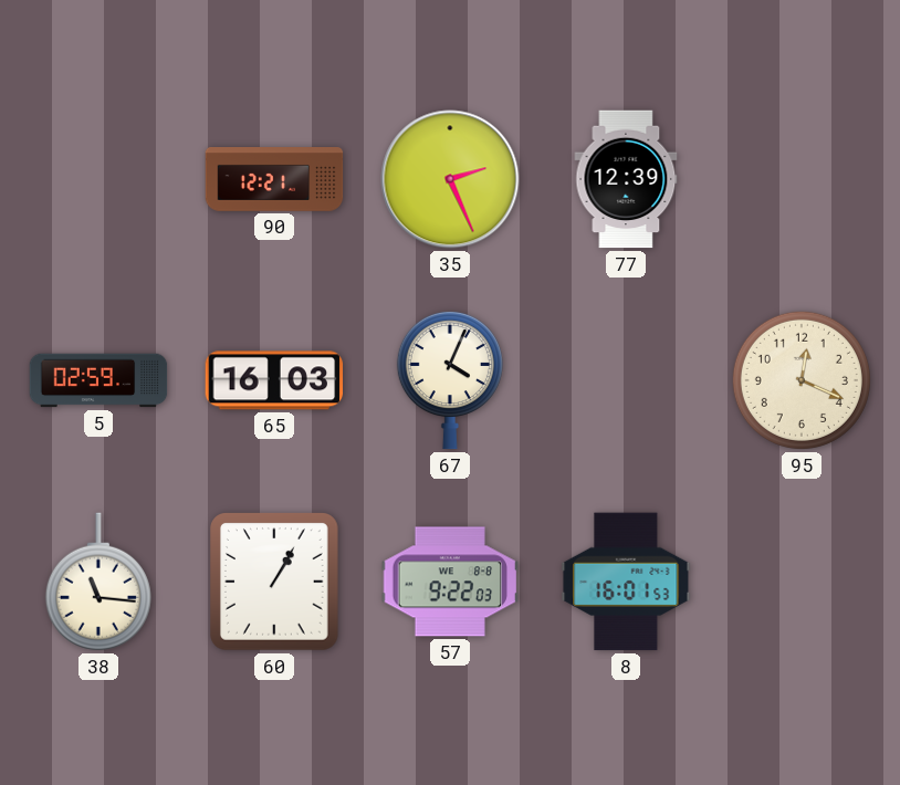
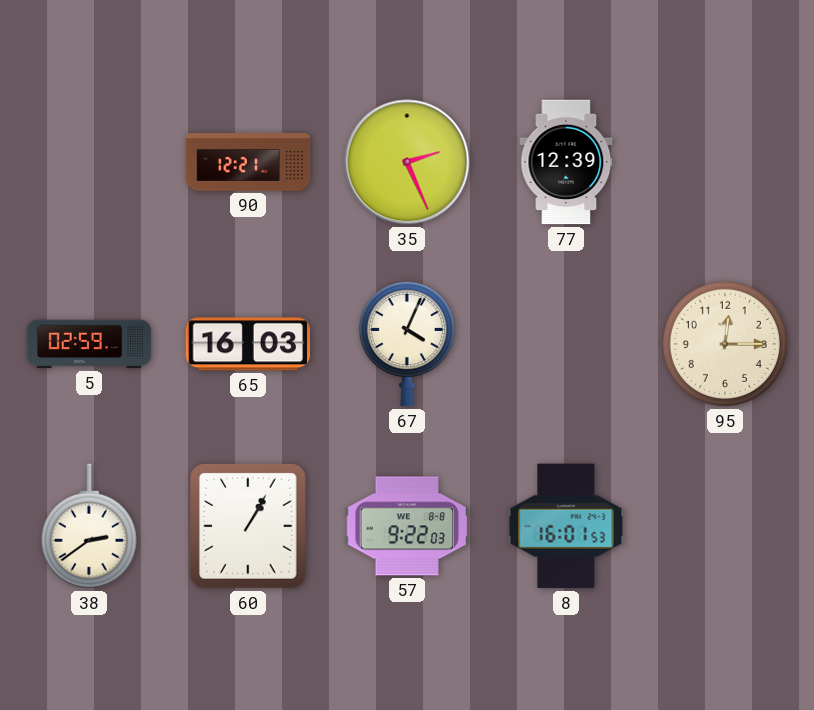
95: 12:19 -> 12:15 (725, 344)
38: 11:16 -> 2:39 (89, 526)
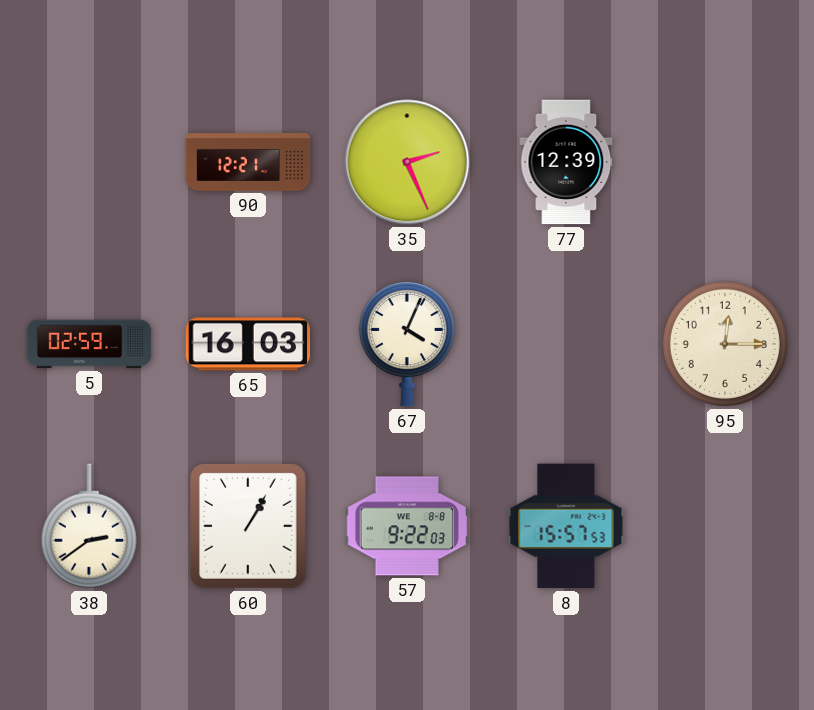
8: 16:01 -> 15:57 (566, 526)
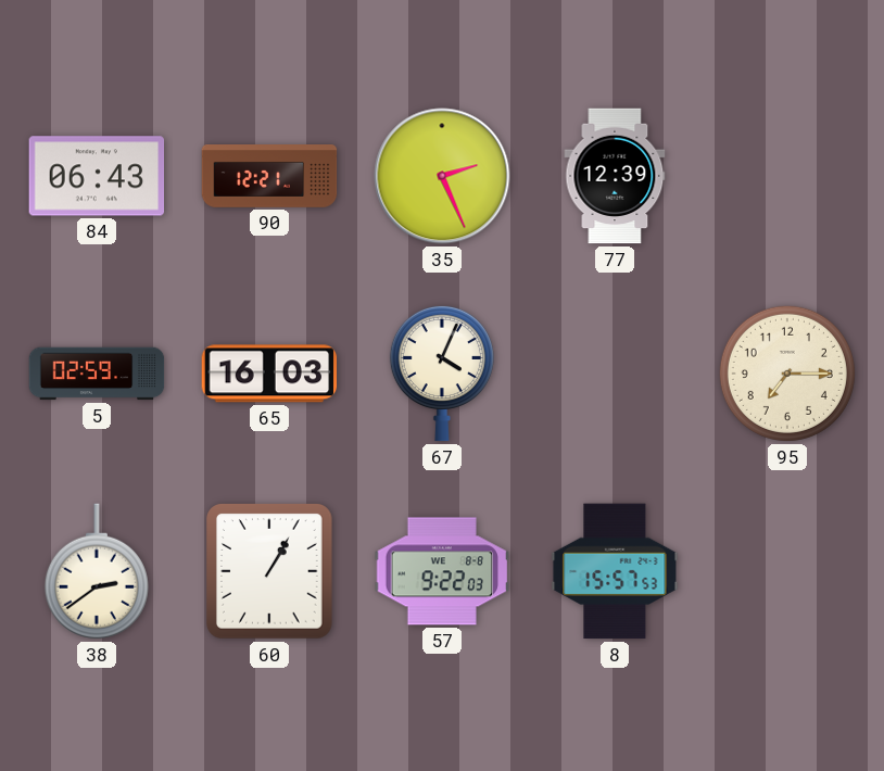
84: none -> 06:43 (97, 176)
95: 12:15 -> 7:15 (787, 374)
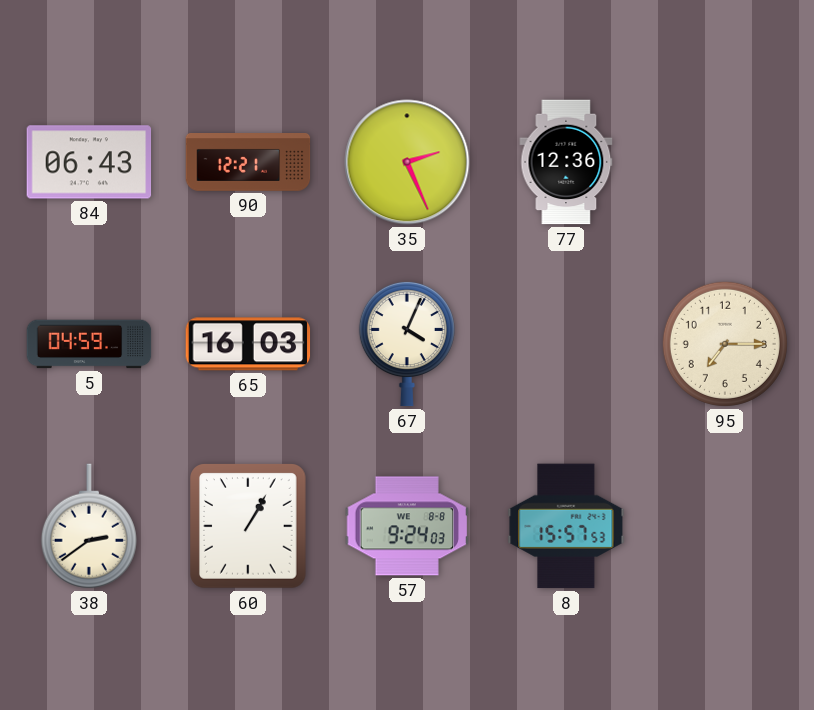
77: 12:39 -> 12:36 (566, 162)
5: 02:59 -> 04:59 (89, 344)
57: 9:22 -> 9:24 (407, 526)
